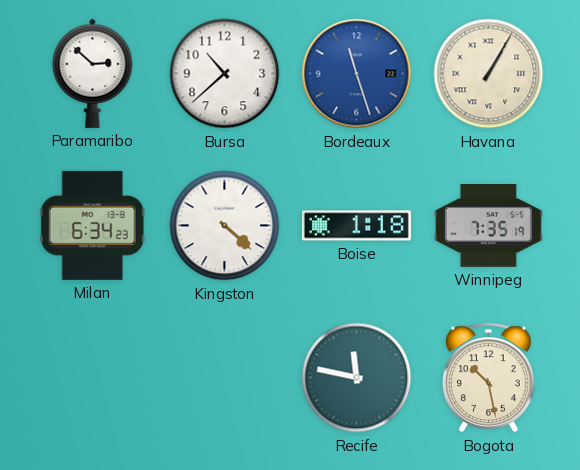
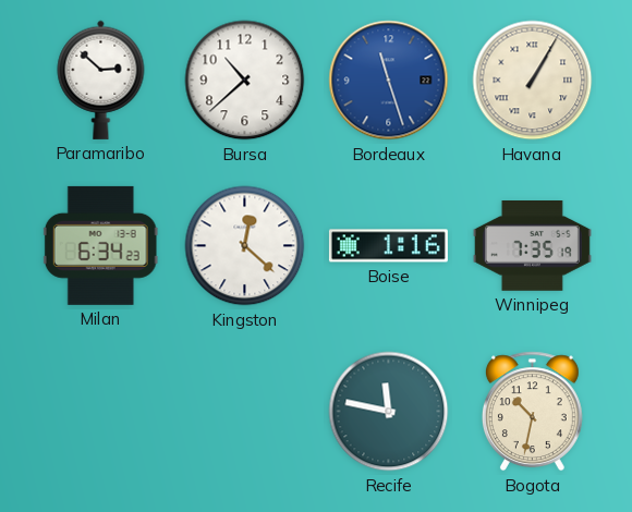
Kingston: 4:22 -> 12:22 (245, 246)
Boise: 1:18 -> 1:16 (388, 246)
Bogota: 10:28 -> 10:32 (532, 412)
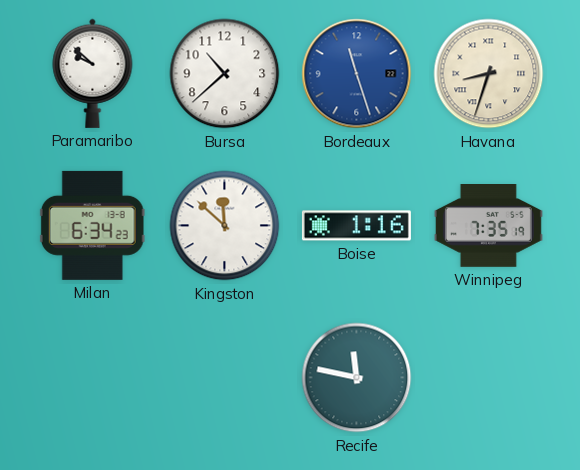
Paramaribo: 2:52 -> 9:52 (93, 73)
Havana: 1:05 -> 8:33 (489, 74)
Kingston: 12:22 -> 11:52 (225, 226)
Bogota: 10:32 -> none (532, 412)
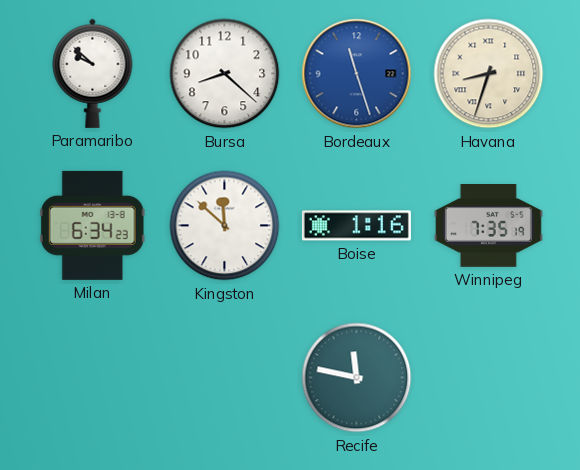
Bursa: 10:38 -> 8:22 (225, 74)
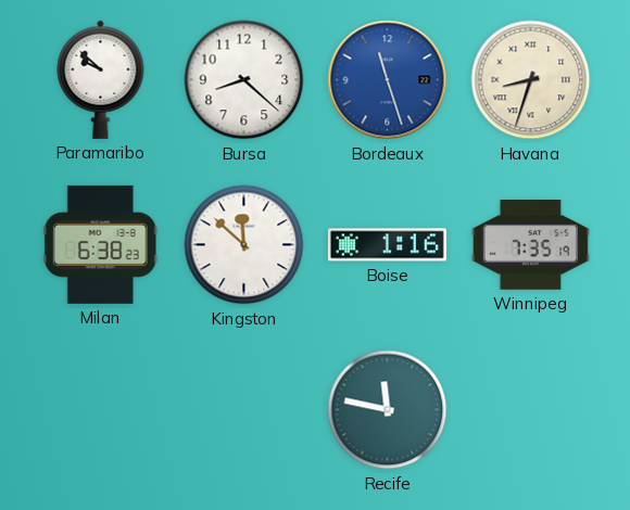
Milan: 6:34 -> 6:38 (100, 244)
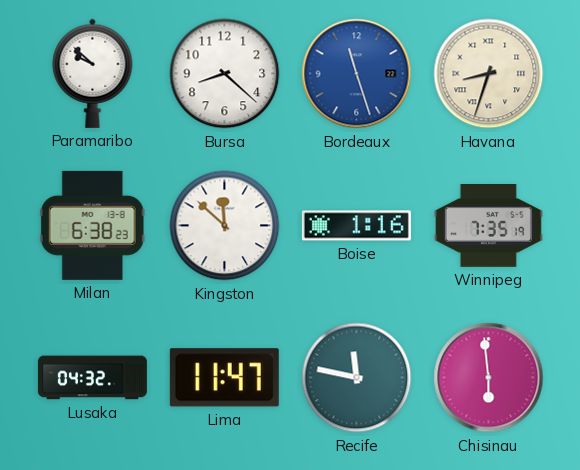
Lusaka: none -> 04:32 (92, 378)
Lima: none -> 11:47 (224, 378)
Chisinau: none -> 5:59 (489, 378)
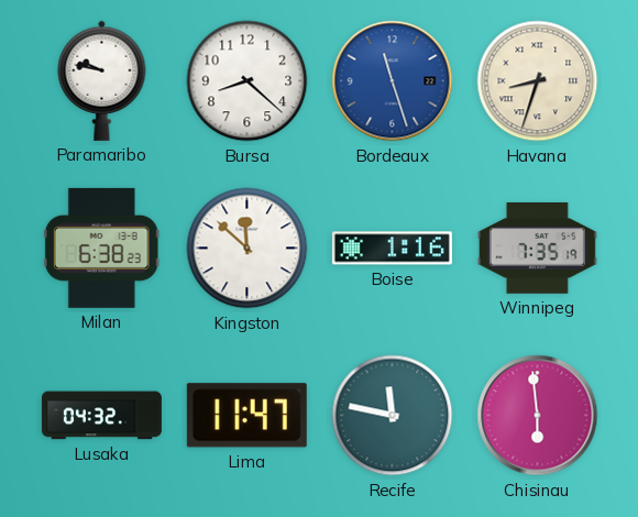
Paramaribo: 9:52 -> 9:47 (102, 80)
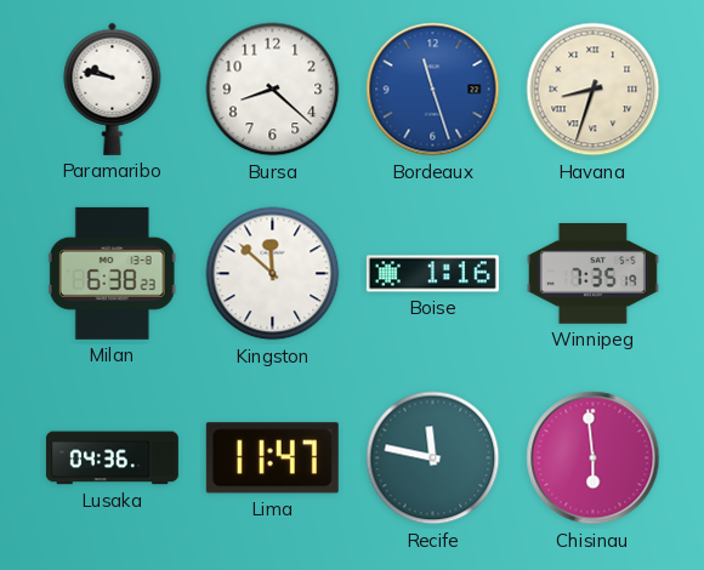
Lusaka: 04:32 -> 04:36 (112, 458)
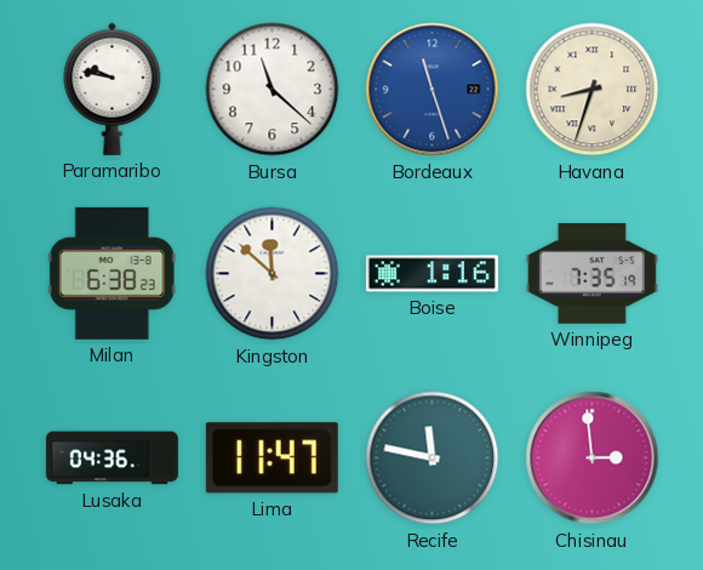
Bursa: 8:22 -> 11:22 (273, 90)
Chisinau: 5:59 -> 2:59 (593, 458)
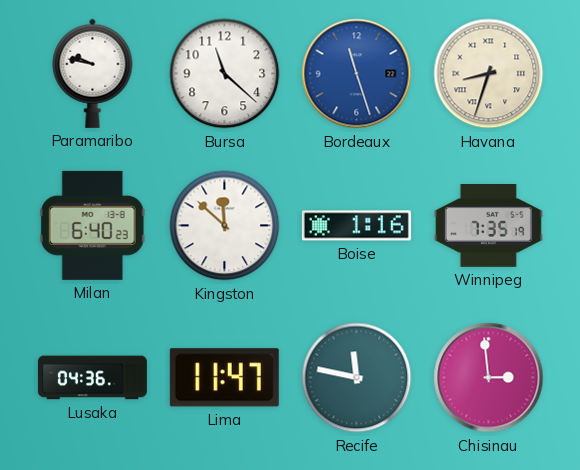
Milan: 6:38 -> 6:40 (92, 225)
